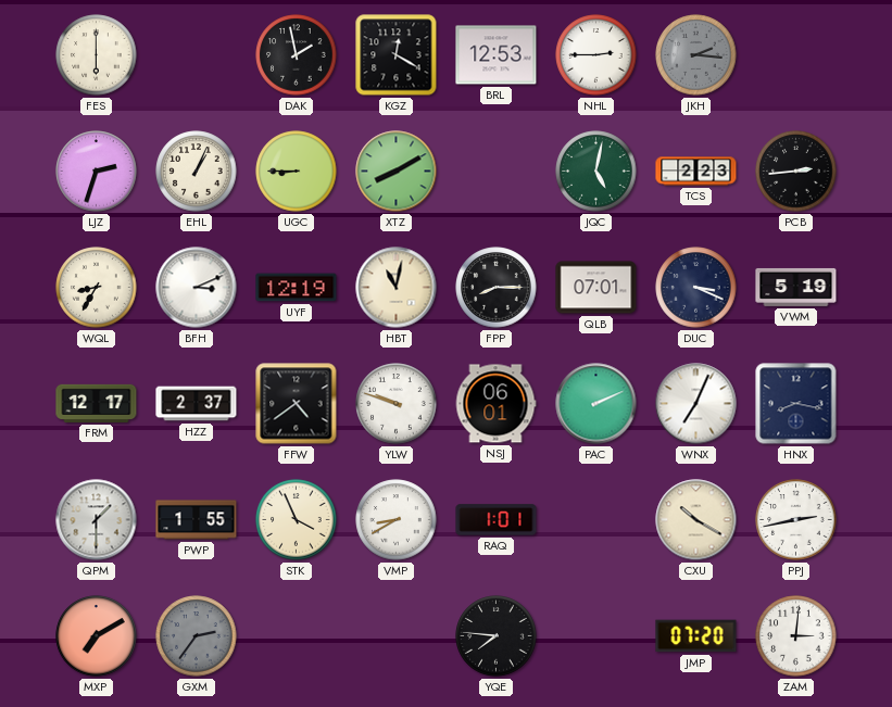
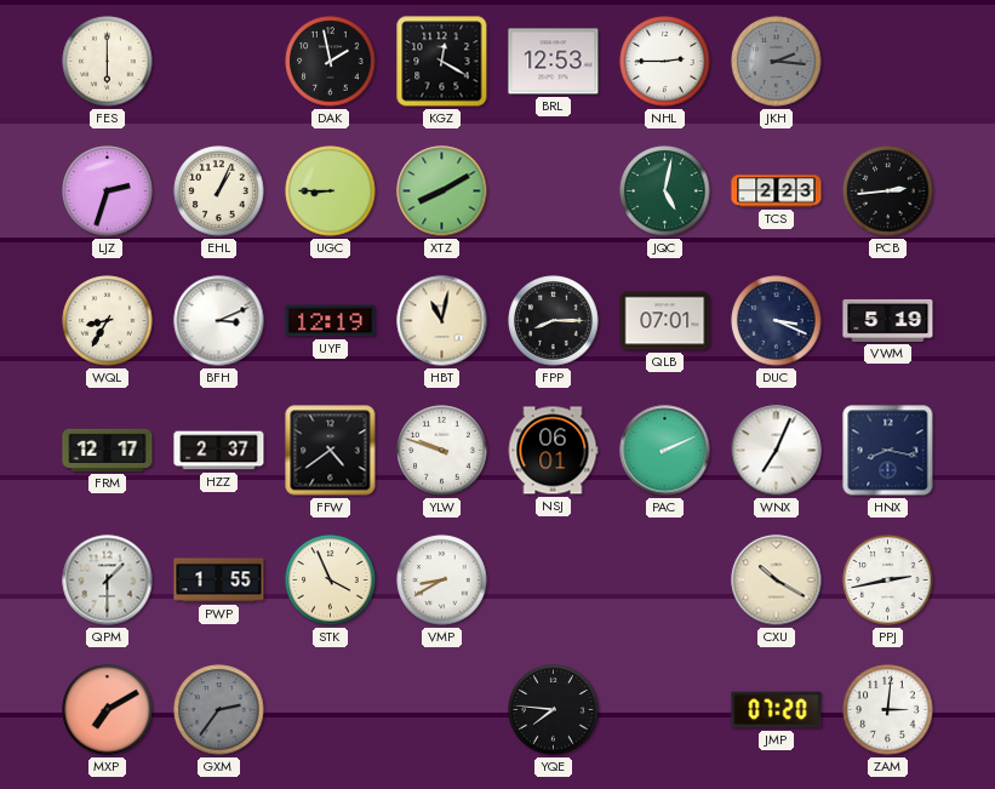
RAQ: 1:01 -> none (497, 520)
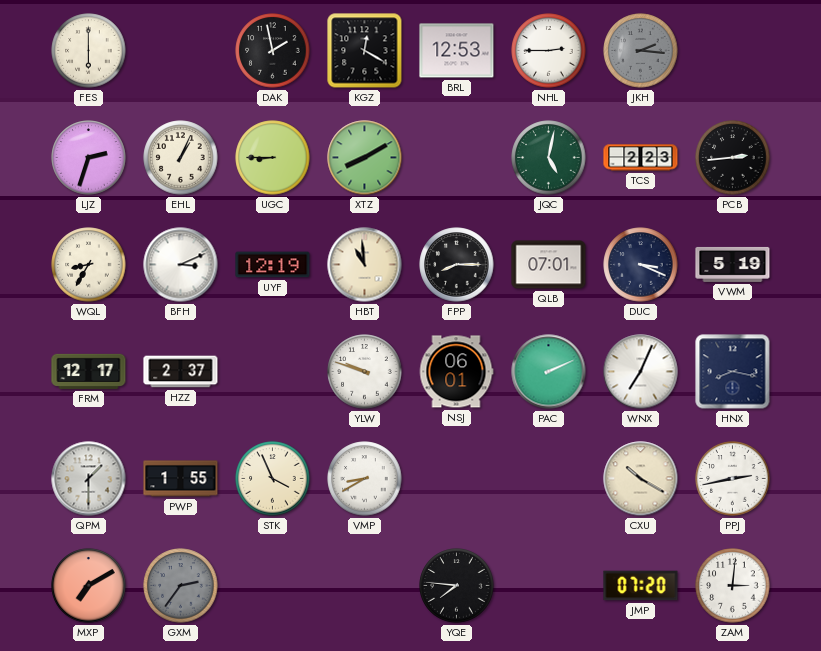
HBT: 11:02 -> 10:59 (365, 265)
FFW: 4:39 -> none (331, 451)
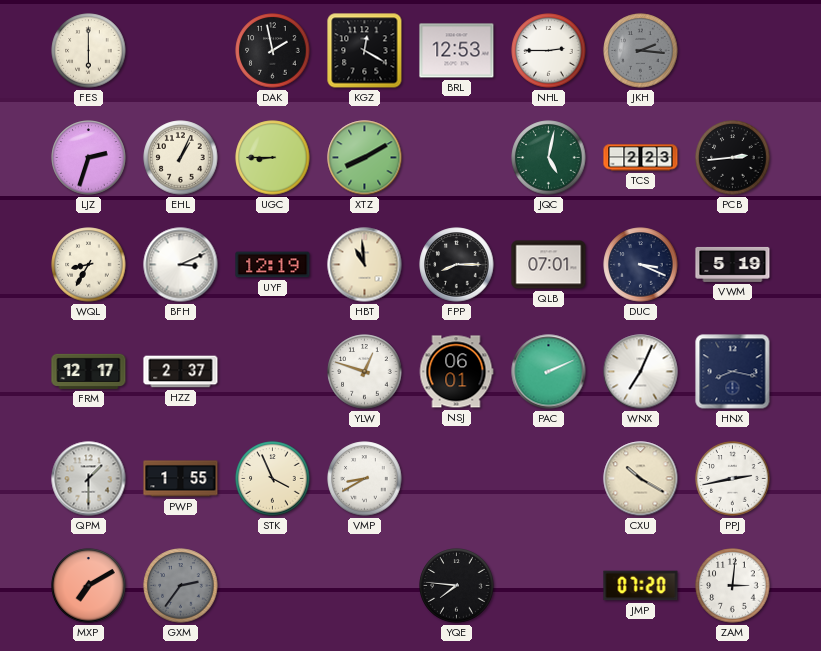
YLW: 9:48 -> 12:48 (365, 372)
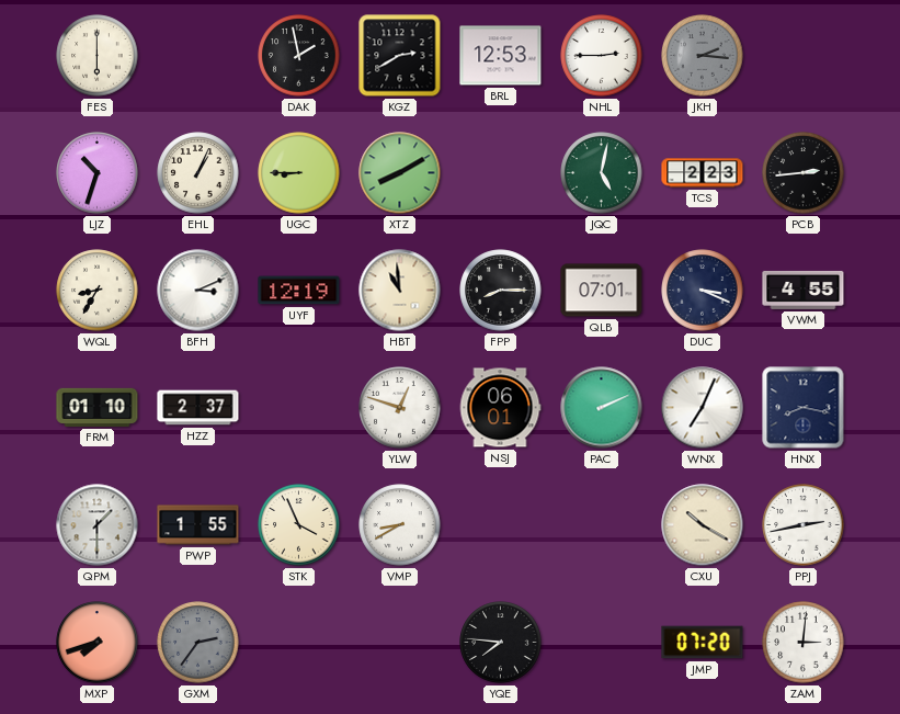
KGZ: 12:20 -> 2:40 (400, 56)
LJZ: 2:33 -> 10:33 (98, 173)
VWM: 5:19 -> 4:55 (804, 290)
FRM: 12:17 -> 01:10 (98, 407)
MXP: 7:10 -> 7:42 (98, 643)
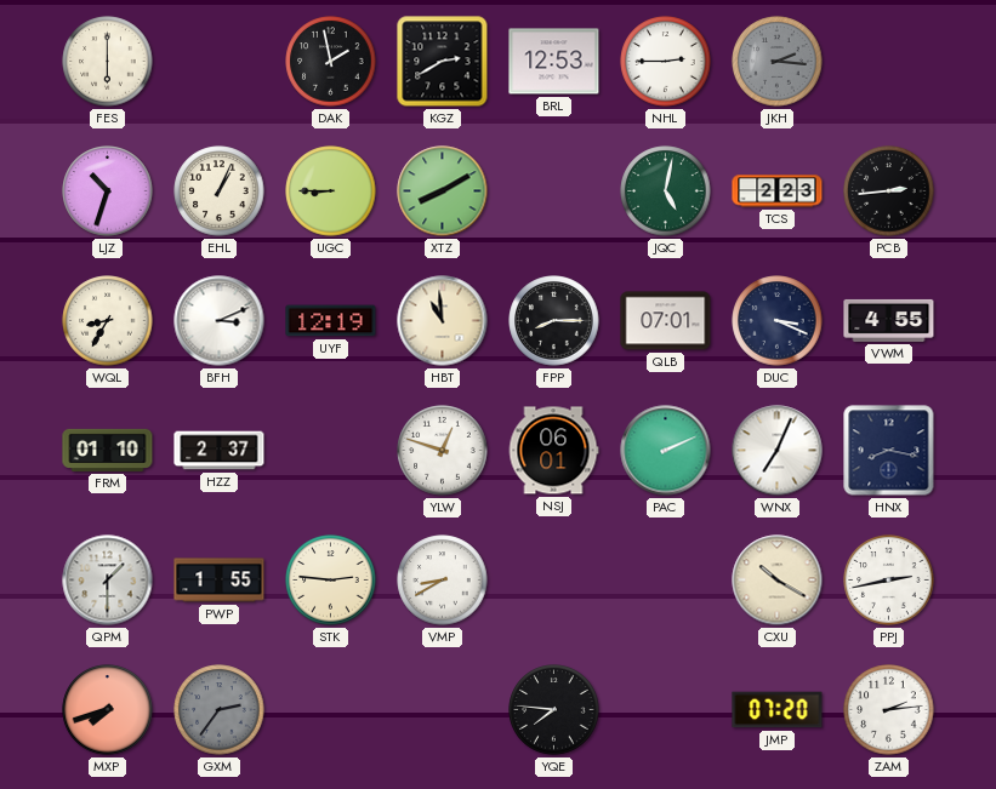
STK: 3:56 -> 2:46 (331, 581)
ZAM: 3:01 -> 2:14 (889, 710)
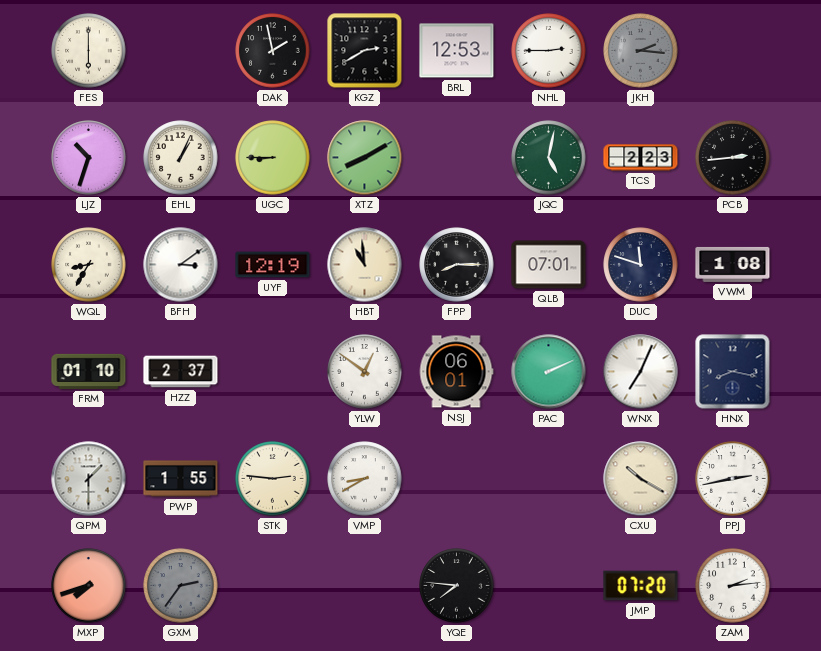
BFH: 3:11 -> 3:09 (181, 265)
DUC: 3:19 -> 11:48 (641, 265)
VWM: 4:55 -> 1:08 (733, 264)
YLW: 12:48 -> 12:51 (365, 372)
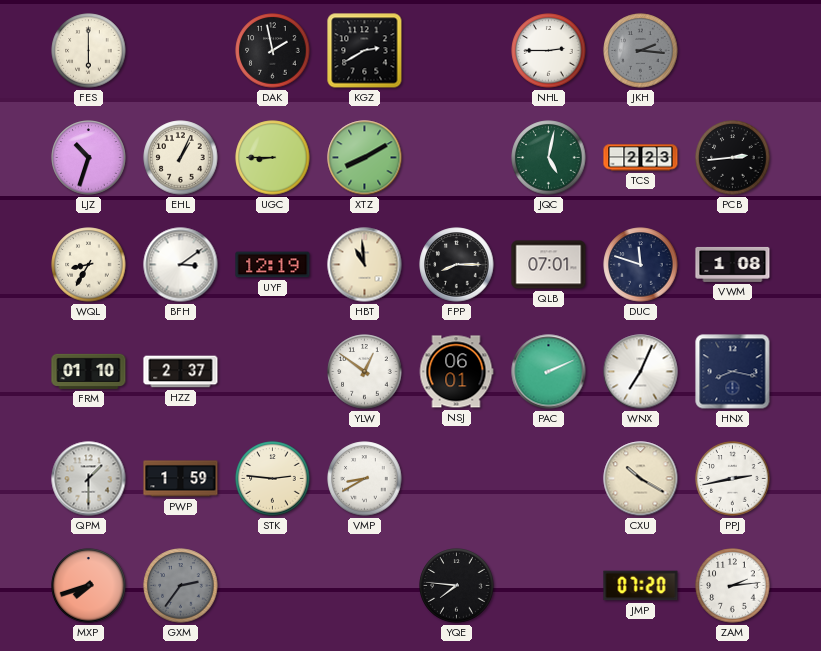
BRL: 12:53 -> none (457, 51)
PWP: 1:55 -> 1:59 (181, 479)
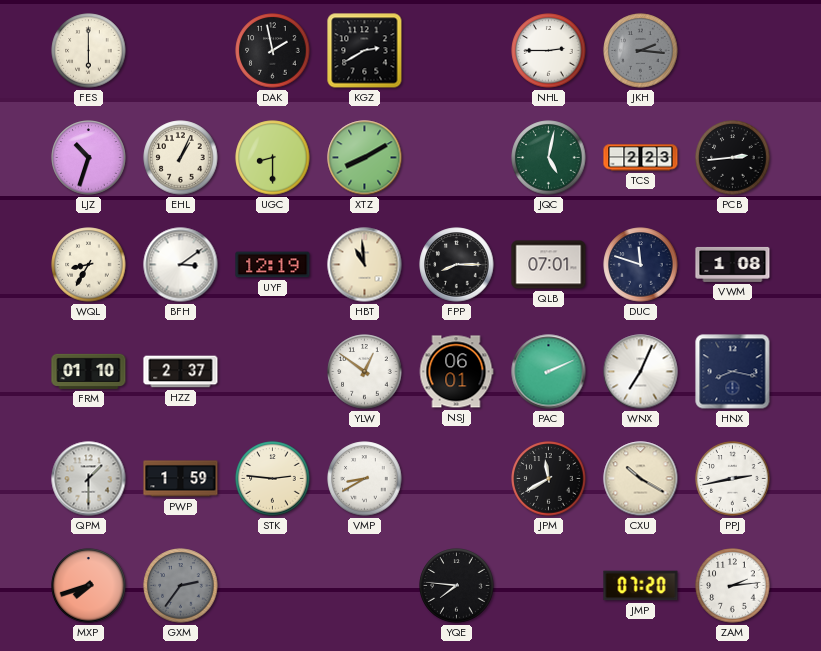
UGC: 8:45 -> 8:30 (273, 158)
JPM: none -> 11:40 (549, 479)
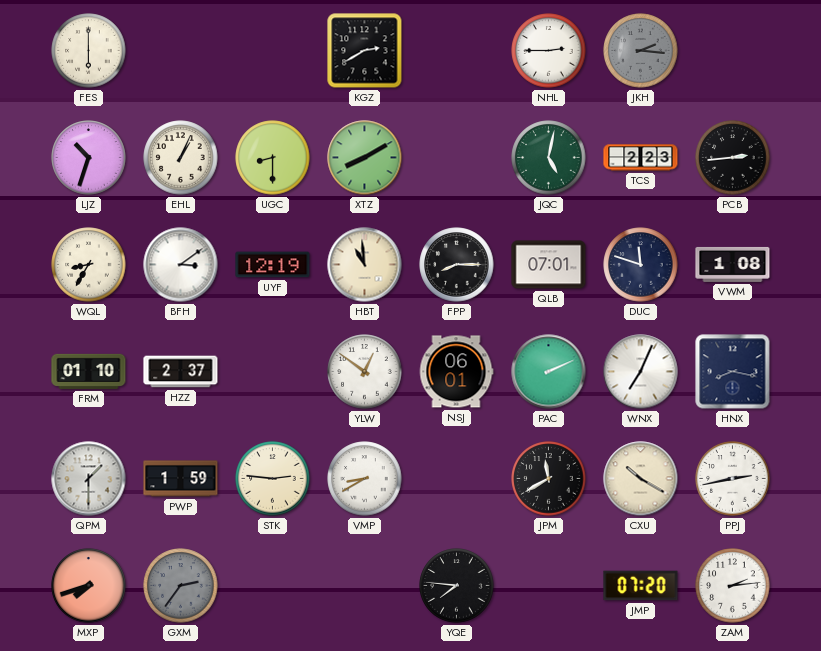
DAK: 1:58 -> none (273, 51)
